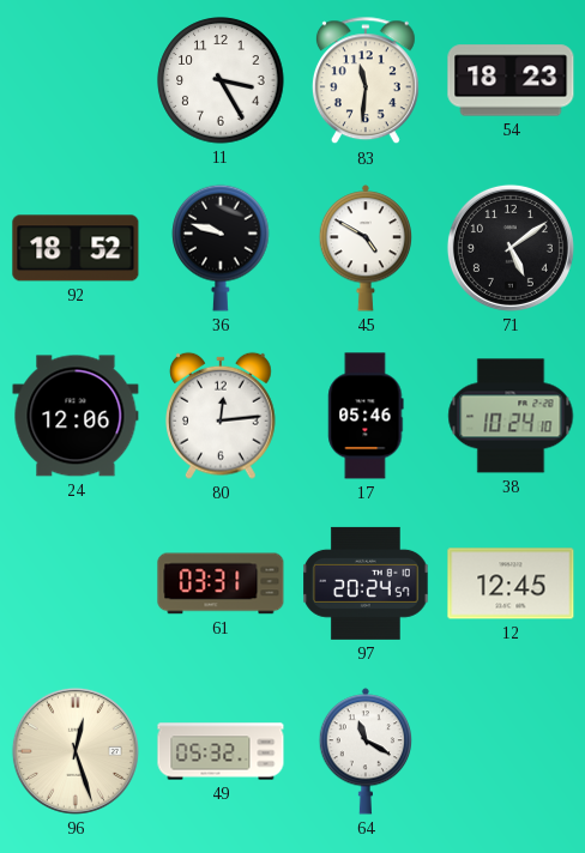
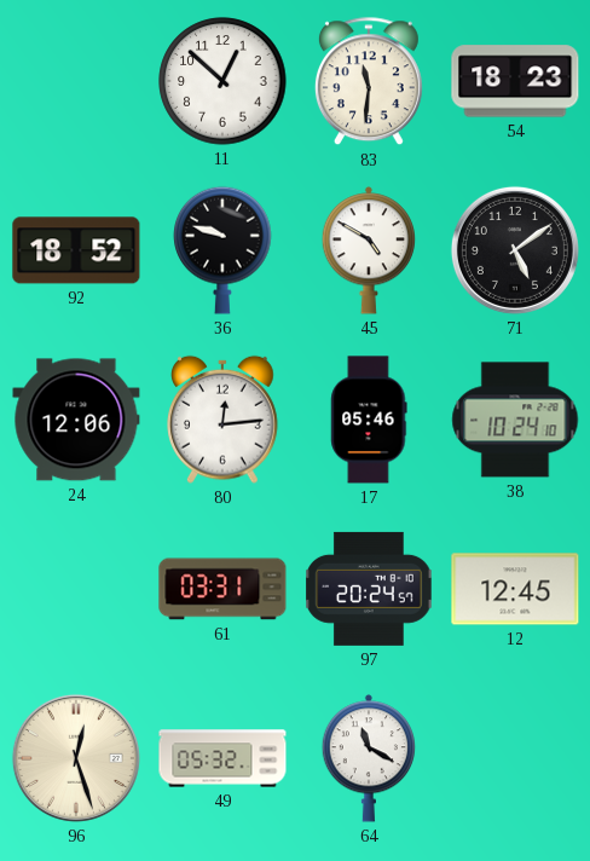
11: 3:25 -> 12:52 (222, 81)
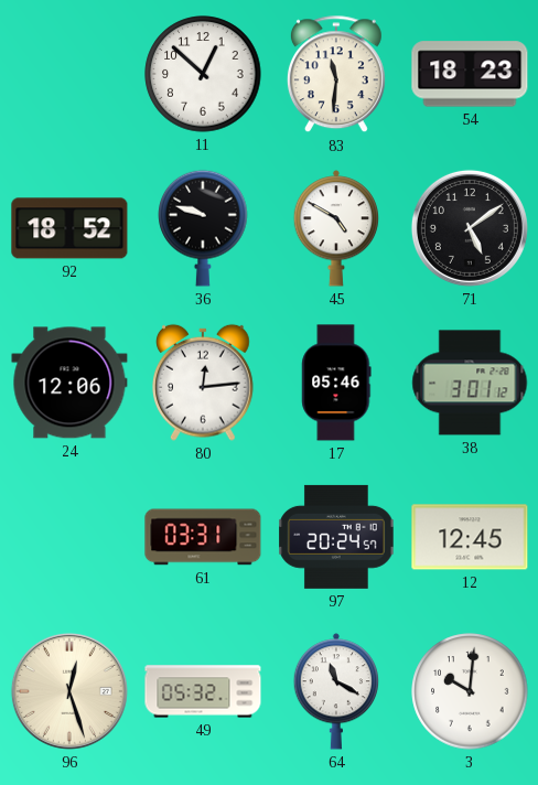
38: 10:24 -> 3:01 (470, 383)
3: none -> 10:01 (470, 691)
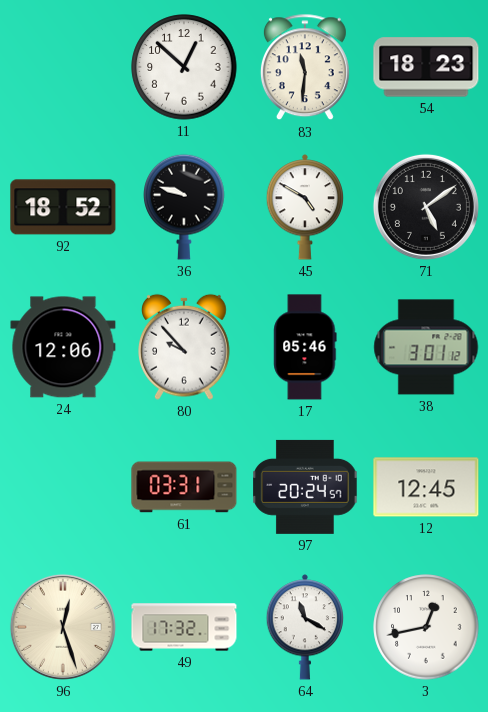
80: 12:14 -> 9:53 (185, 347)
49: 05:32 -> 17:32 (184, 627)
3: 10:01 -> 12:43 (426, 627)
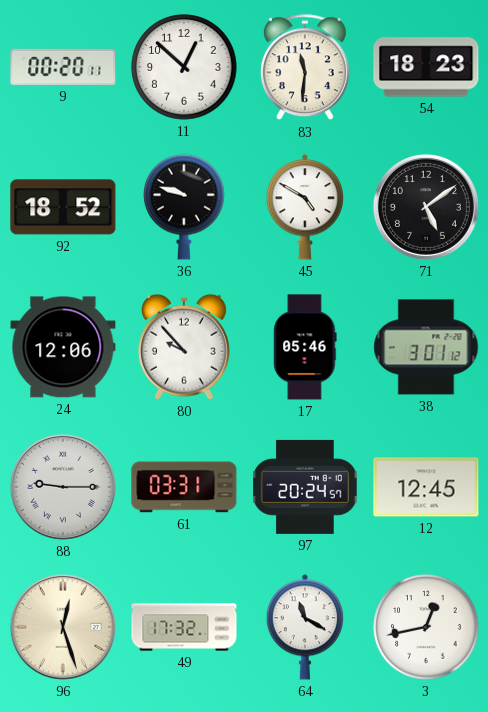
9: none -> 00:20 (63, 67)
88: none -> 9:15 (63, 487)
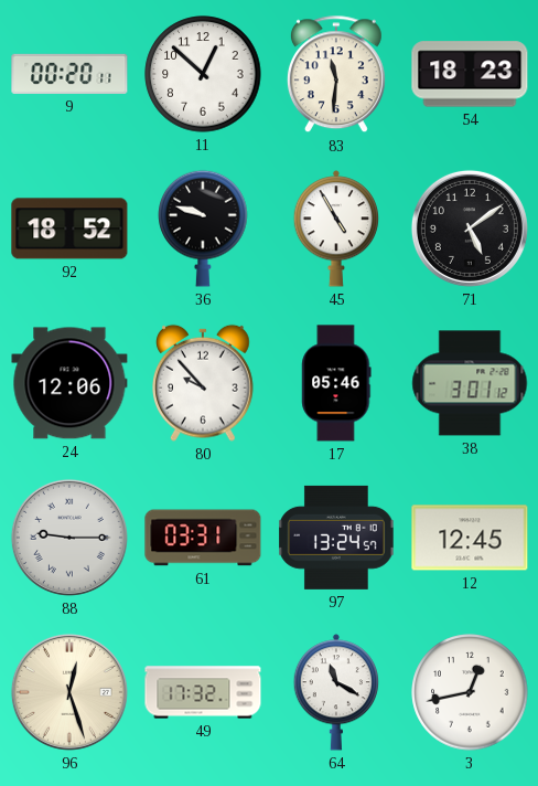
45: 4:50 -> 4:55 (335, 229)
97: 20:24 -> 13:24 (336, 538)
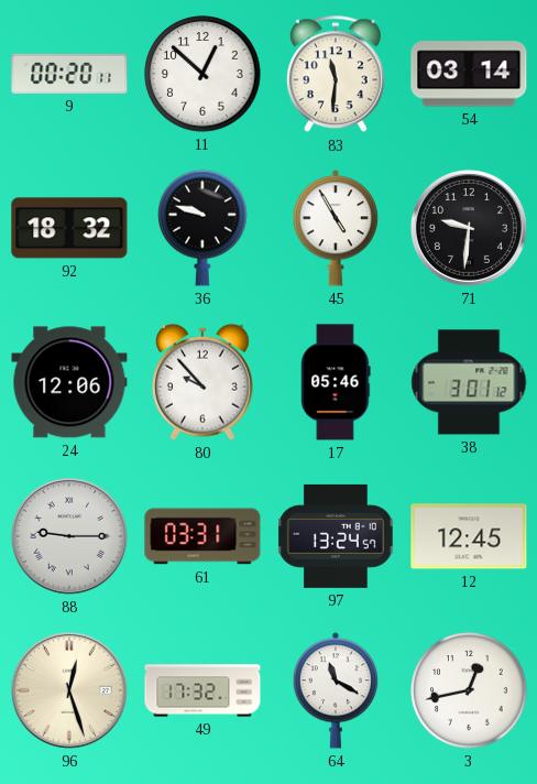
54: 18:23 -> 03:14 (469, 74)
92: 18:52 -> 18:32 (69, 228)
71: 5:09 -> 9:31 (469, 228)
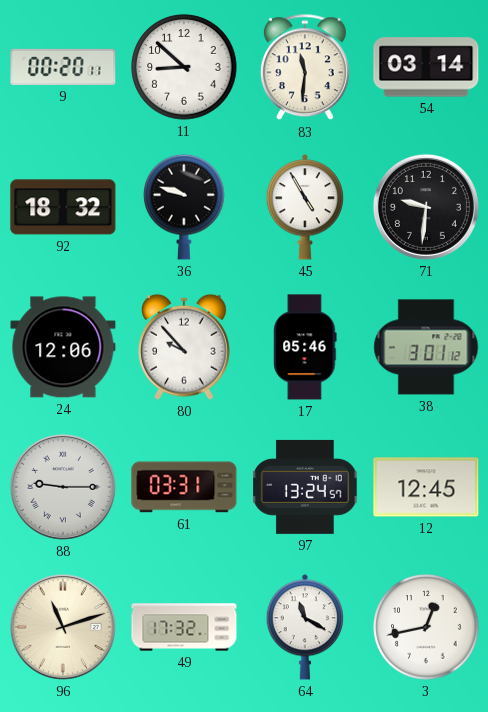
11: 12:52 -> 8:52 (184, 67)
96: 12:27 -> 11:12 (63, 627)
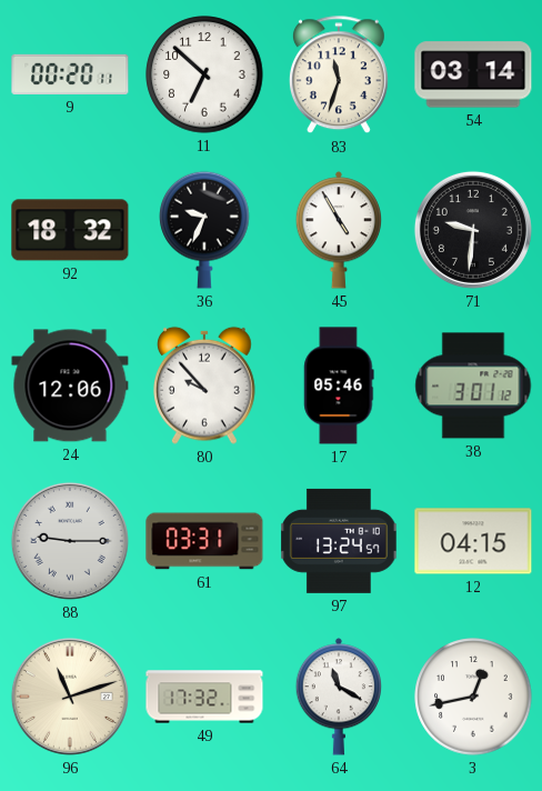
11: 8:52 -> 6:52 (204, 74)
83: 11:31 -> 11:33 (339, 76)
36: 9:48 -> 9:34 (204, 230)
12: 12:45 -> 04:15 (473, 541)
